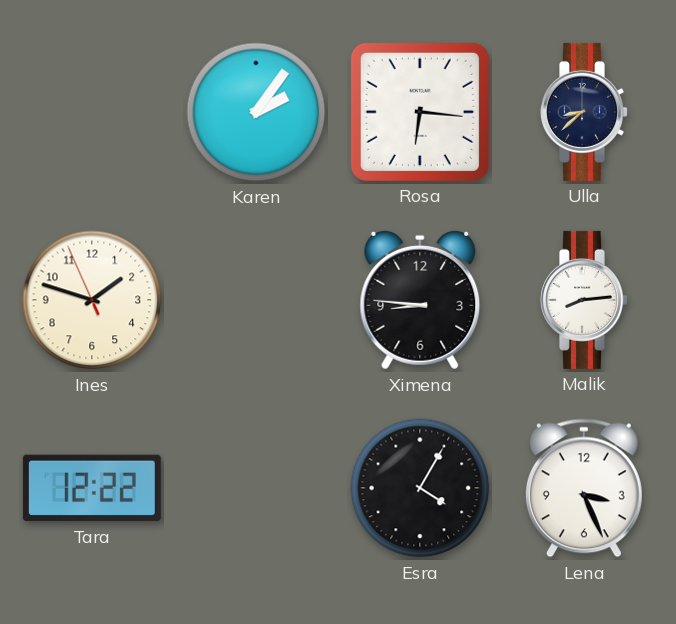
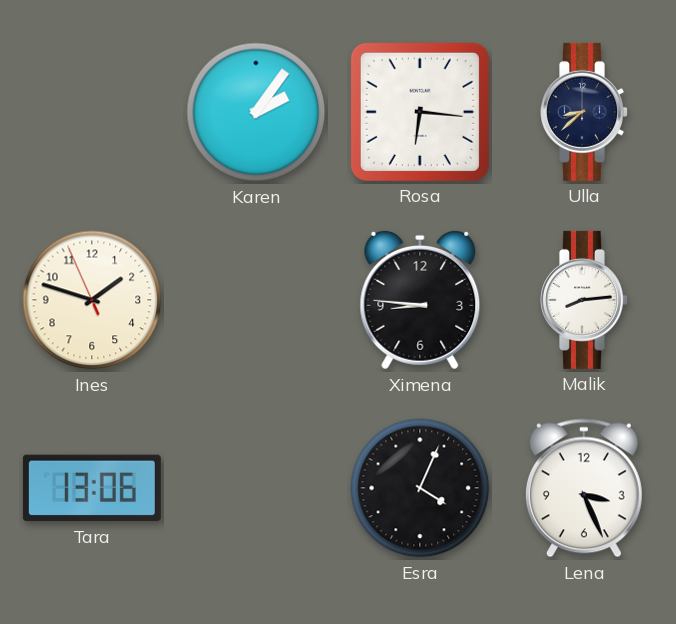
Tara: 12:22 -> 13:06 (92, 488)
Esra: 4:05 -> 4:04 (420, 488)
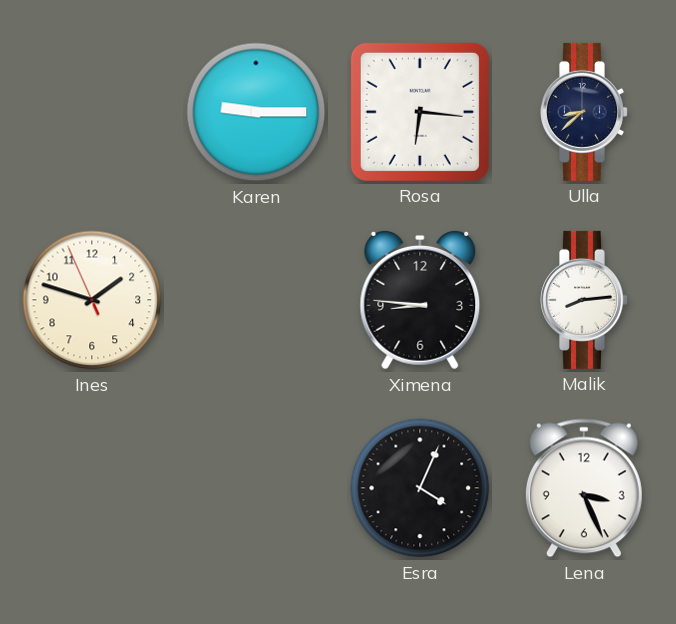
Karen: 2:06 -> 9:15 (256, 112)
Tara: 13:06 -> none (92, 488)
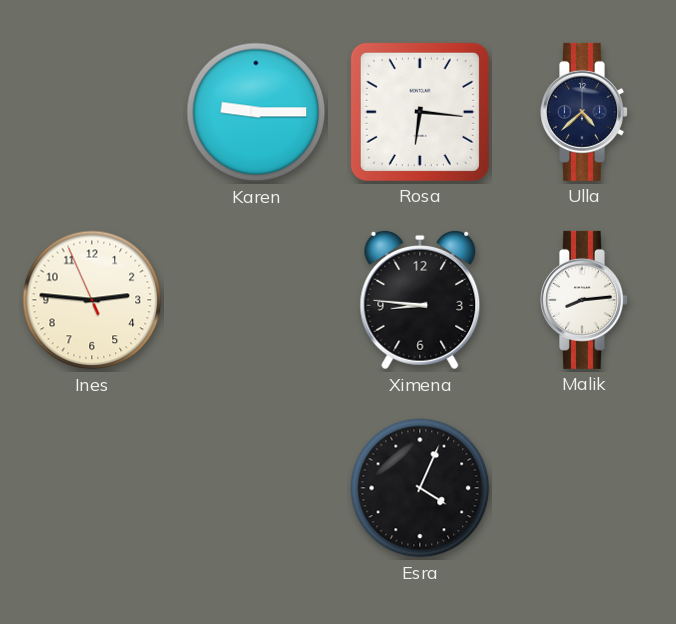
Ulla: 8:38 -> 4:38 (585, 112)
Ines: 1:47 -> 2:45 (92, 300)
Lena: 3:26 -> none (584, 488)
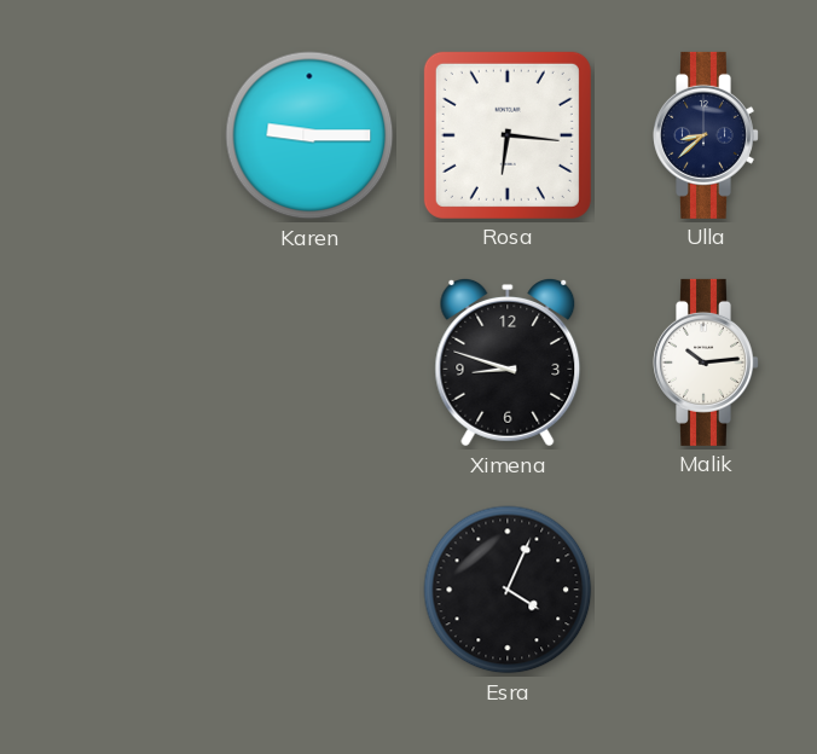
Ulla: 4:38 -> 8:38 (707, 135)
Ines: 2:45 -> none (92, 300)
Ximena: 8:46 -> 8:48 (508, 362)
Malik: 8:14 -> 10:14 (707, 362)
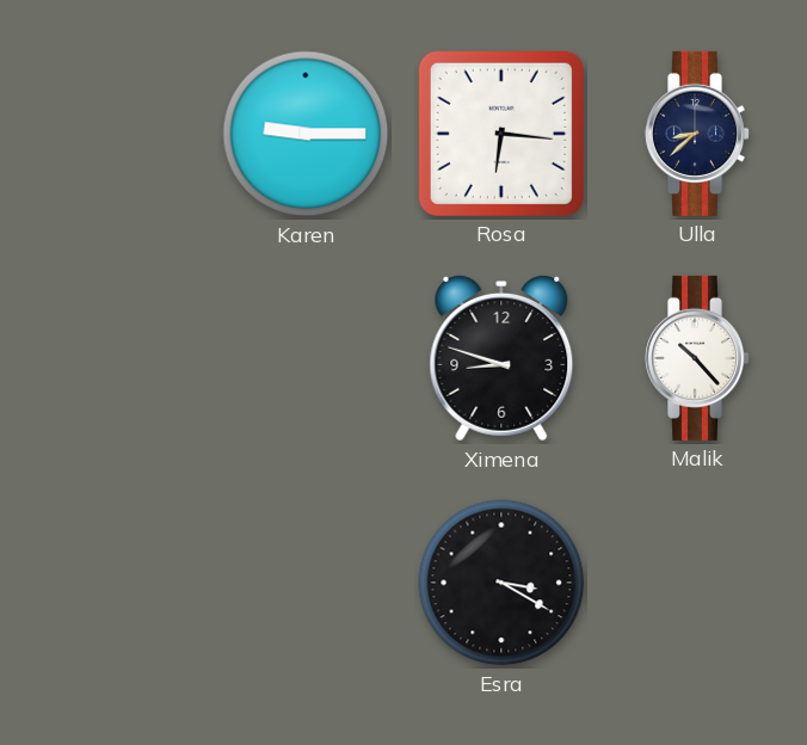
Malik: 10:14 -> 10:23 (698, 358)
Esra: 4:04 -> 3:20 (501, 583)
